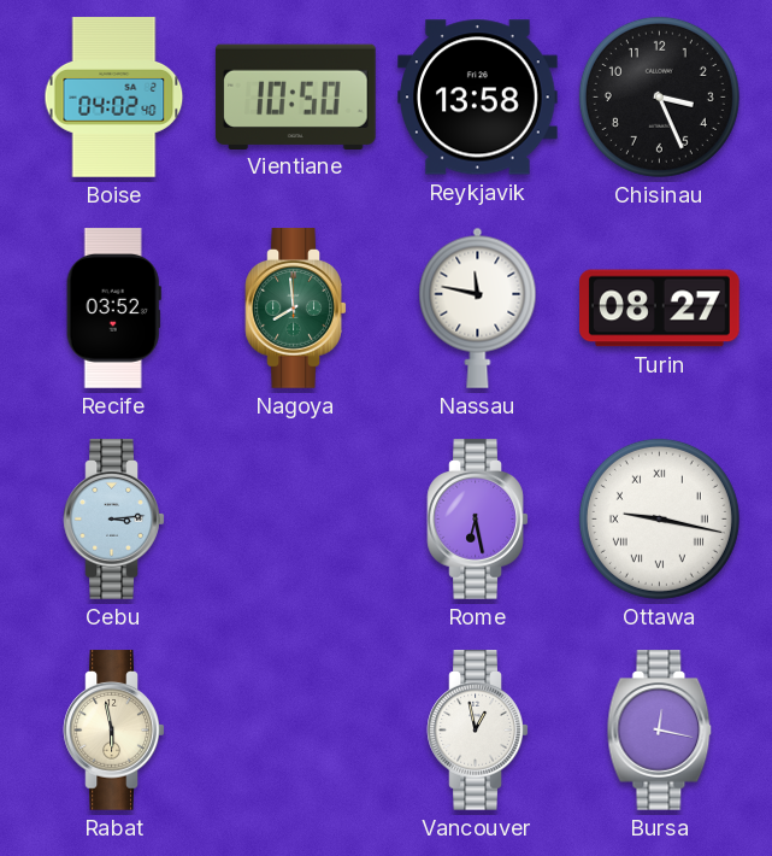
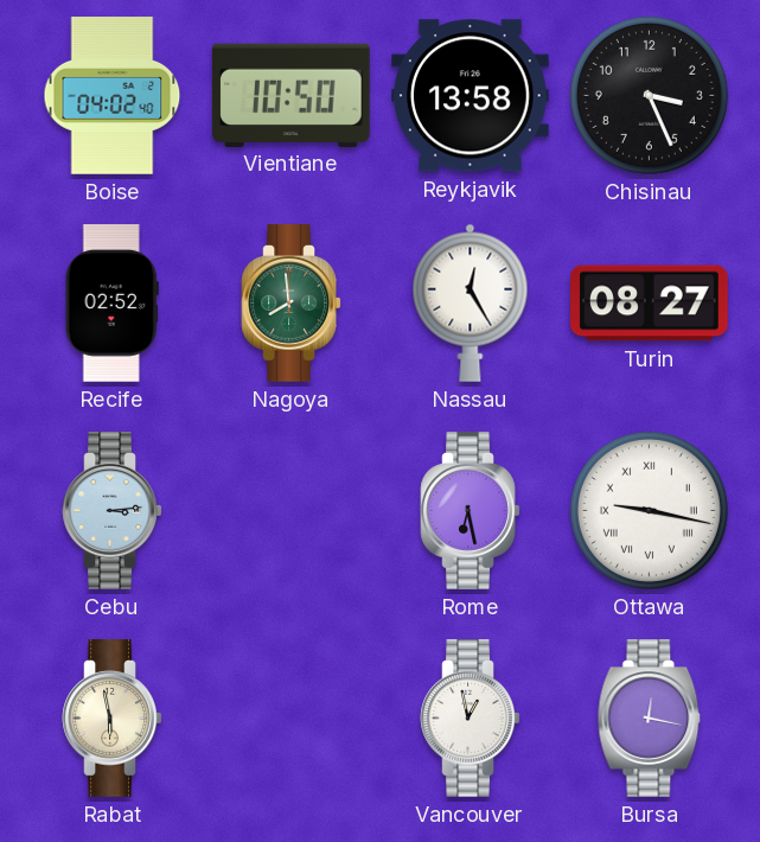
Recife: 03:52 -> 02:52 (111, 304)
Nassau: 11:47 -> 12:25 (471, 302)
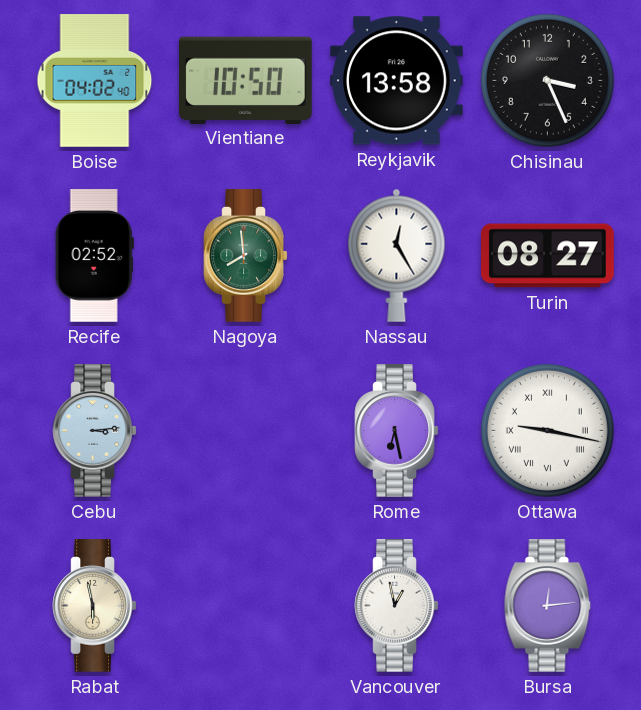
Bursa: 12:17 -> 12:14 (548, 606)
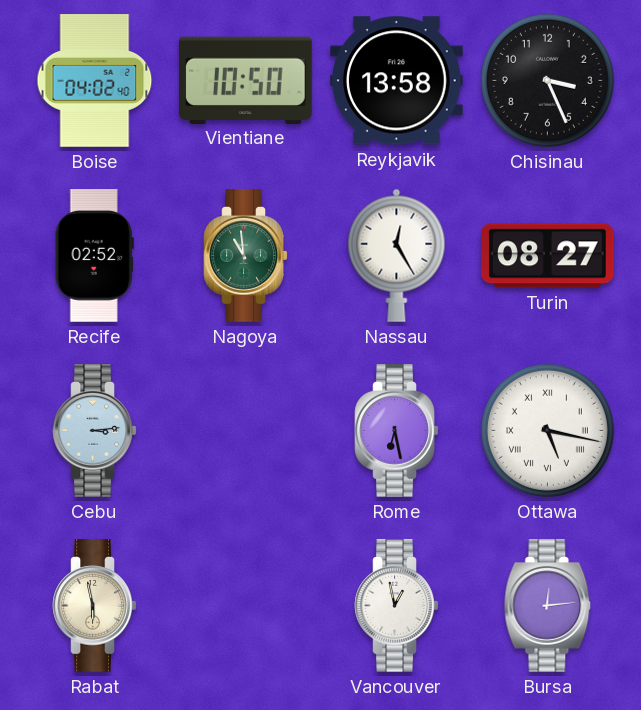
Nagoya: 7:59 -> 10:59 (246, 256)
Ottawa: 9:17 -> 5:17 (547, 430)
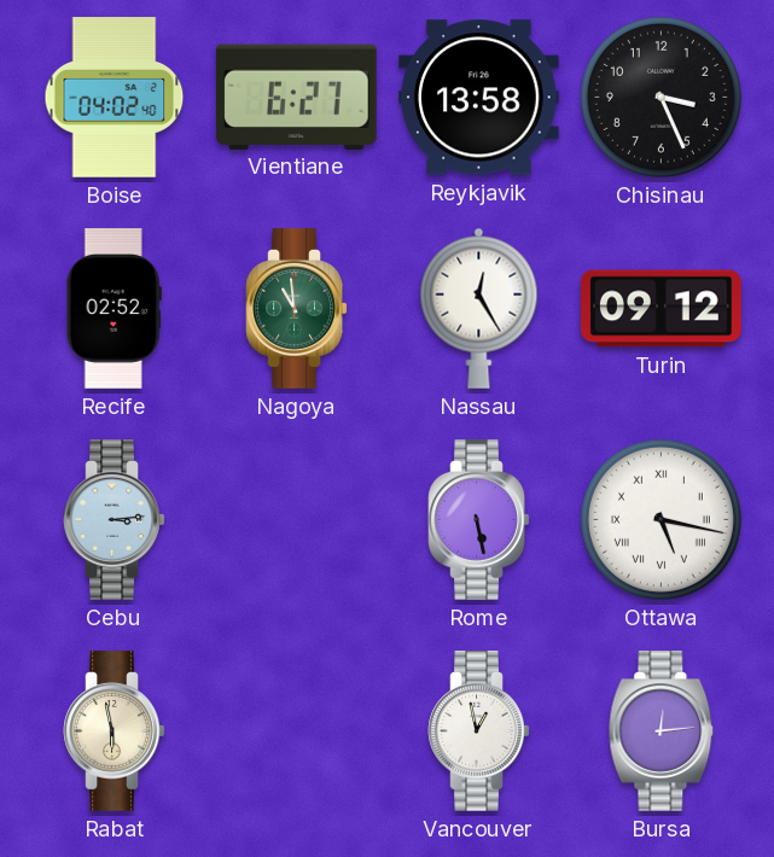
Vientiane: 10:50 -> 6:27 (297, 97)
Turin: 08:27 -> 09:12 (662, 309)
Rome: 6:28 -> 5:28 (479, 520)
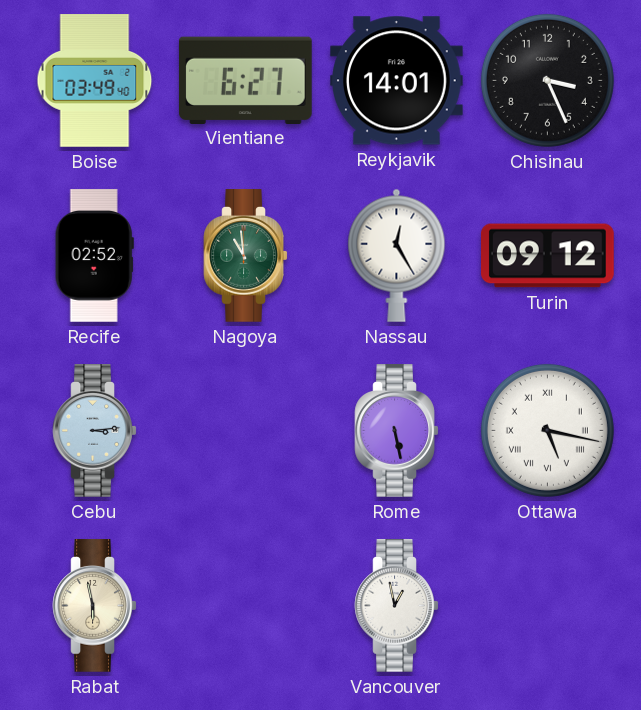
Boise: 04:02 -> 03:49 (95, 81)
Reykjavik: 13:58 -> 14:01 (397, 81)
Bursa: 12:14 -> none (662, 731)
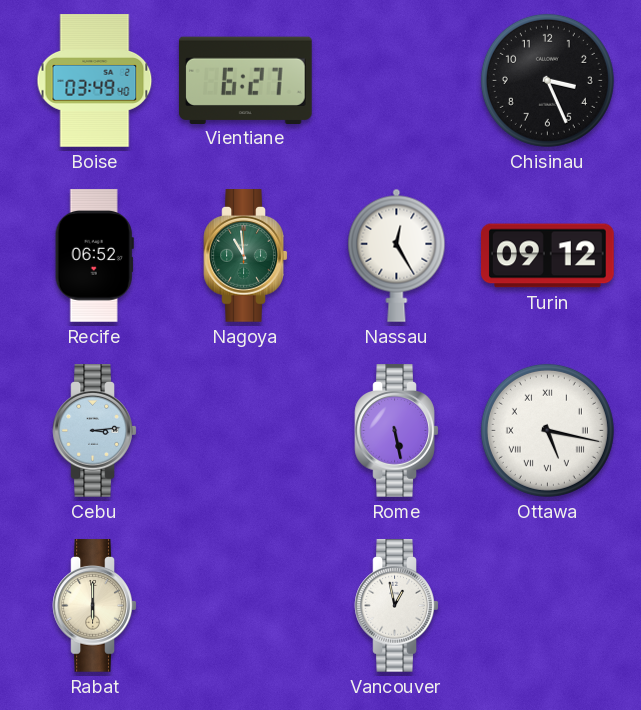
Reykjavik: 14:01 -> none (397, 81)
Recife: 02:52 -> 06:52 (94, 256)
Rabat: 5:58 -> 6:00 (95, 606)
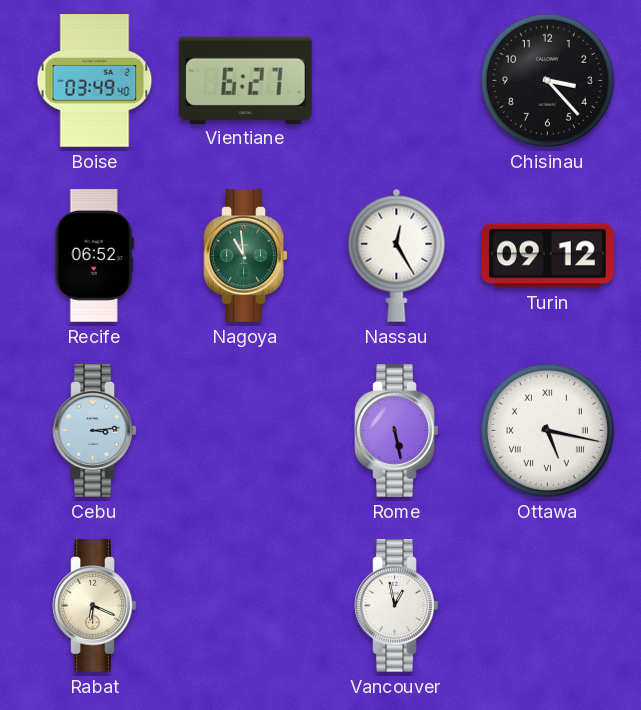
Chisinau: 3:26 -> 3:23 (547, 80)
Rabat: 6:00 -> 6:19 (95, 606)
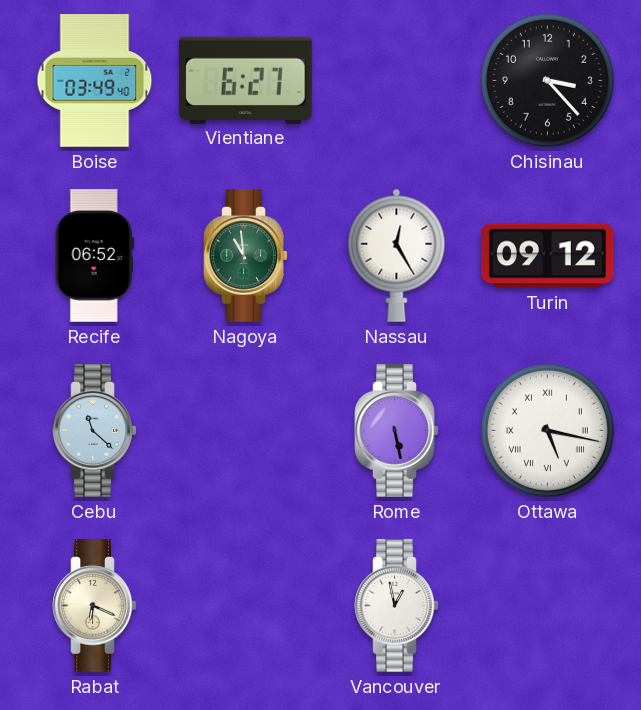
Cebu: 3:14 -> 11:22 (95, 431)
